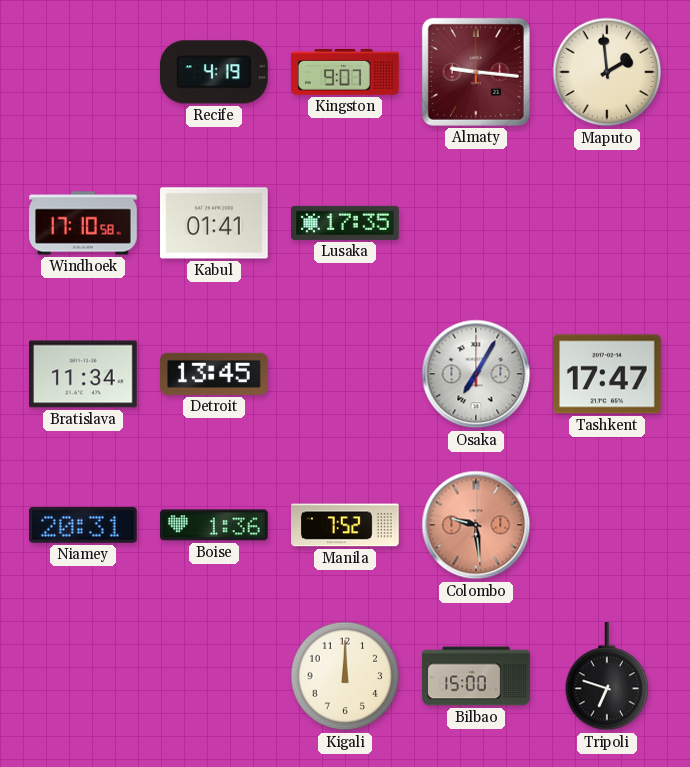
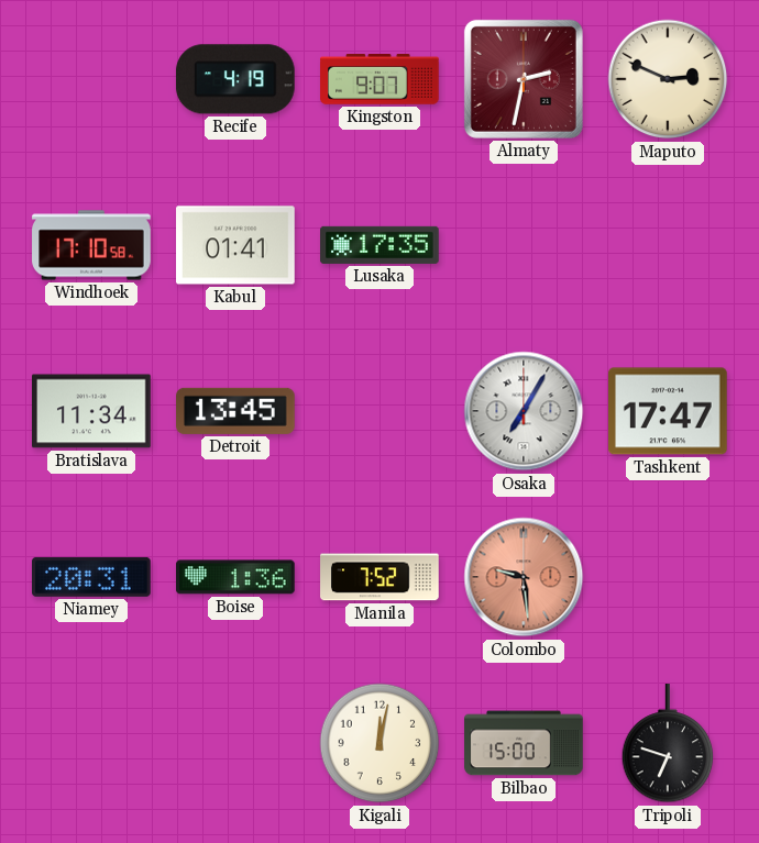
Almaty: 9:16 -> 2:32 (524, 79)
Maputo: 1:59 -> 2:49 (668, 79)
Kigali: 12:00 -> 12:02 (380, 743)
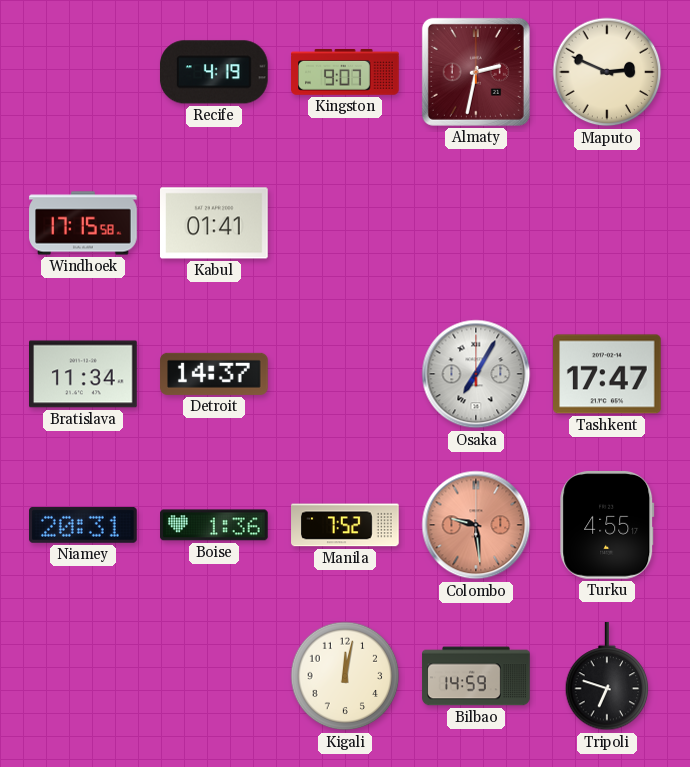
Windhoek: 17:10 -> 17:15 (83, 223)
Lusaka: 17:35 -> none (380, 245)
Detroit: 13:45 -> 14:37 (214, 374)
Turku: none -> 4:55 (607, 526)
Bilbao: 15:00 -> 14:59 (476, 676)
